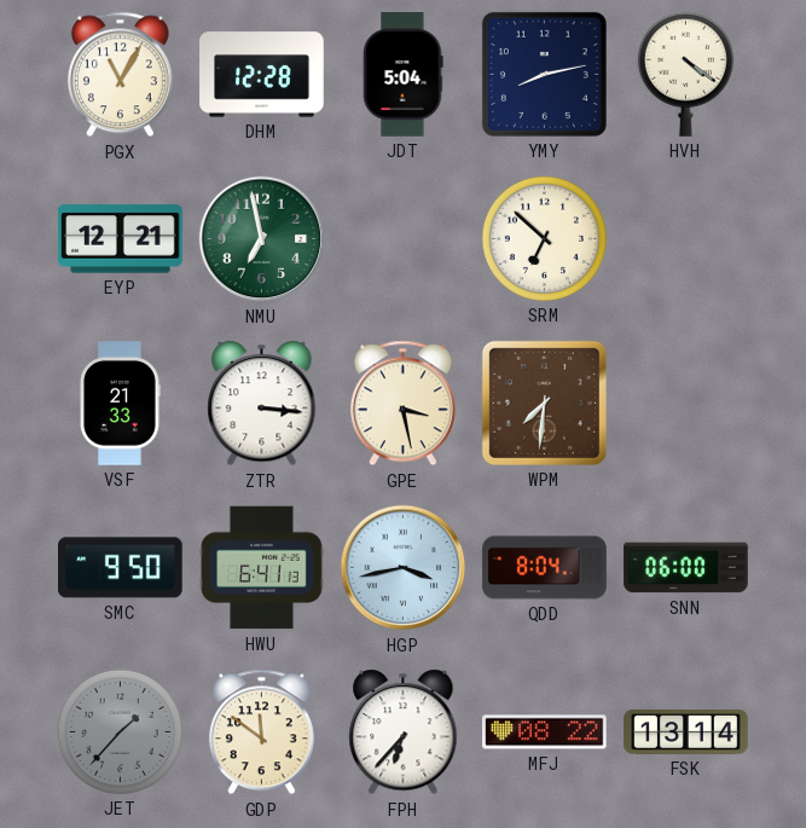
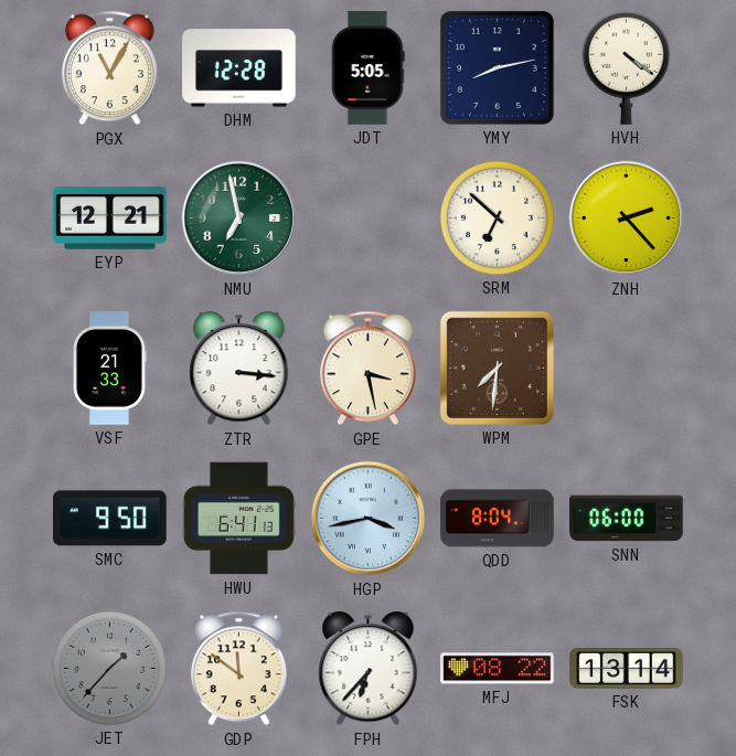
JDT: 5:04 -> 5:05 (369, 68)
ZNH: none -> 2:23 (627, 219)
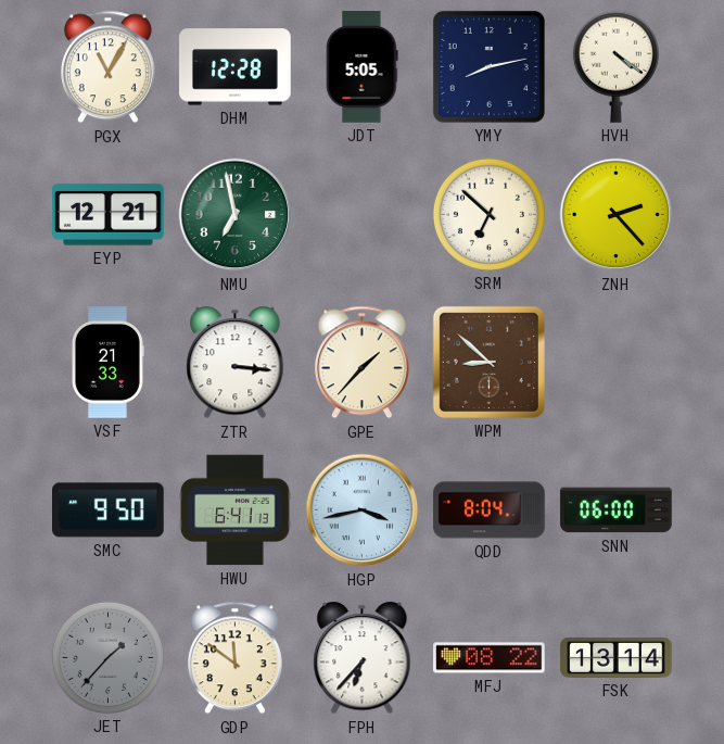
GPE: 3:28 -> 1:37 (361, 363)
WPM: 7:31 -> 8:52 (488, 362)
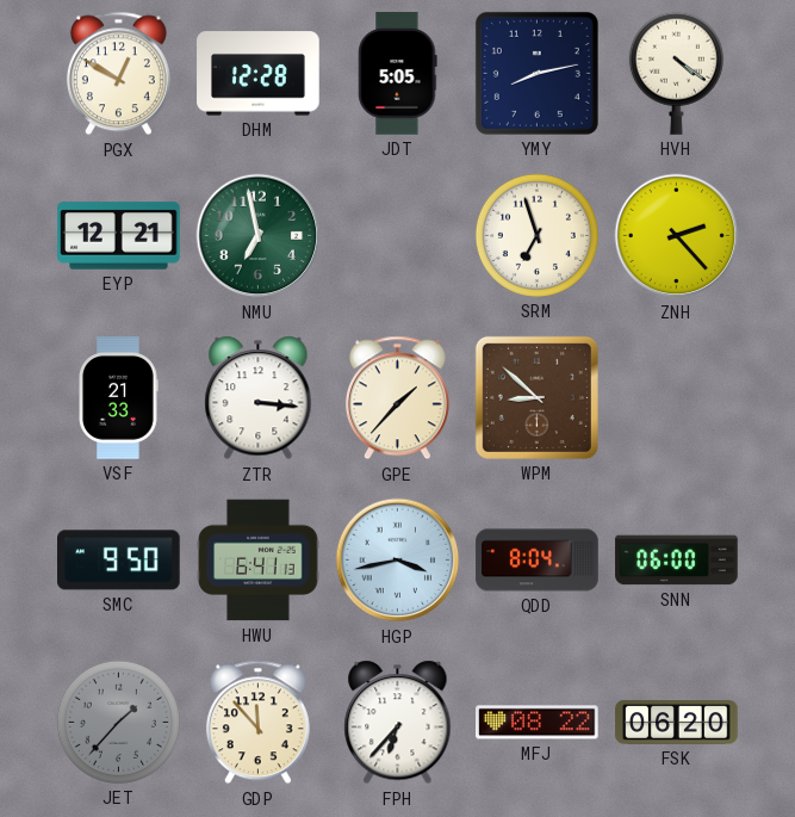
PGX: 11:05 -> 12:50 (118, 74)
SRM: 6:52 -> 6:57 (536, 235)
GDP: 11:51 -> 11:53 (257, 723)
FSK: 13:14 -> 06:20 (677, 723)
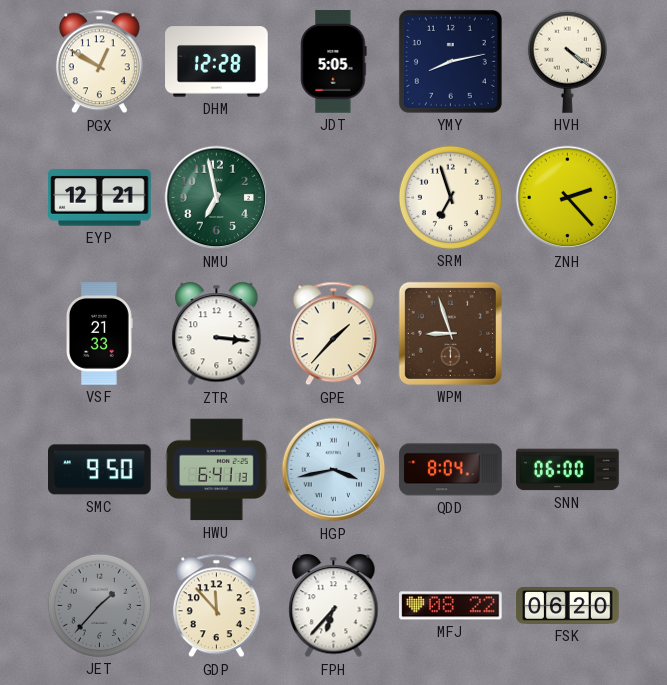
WPM: 8:52 -> 8:57 (450, 333)
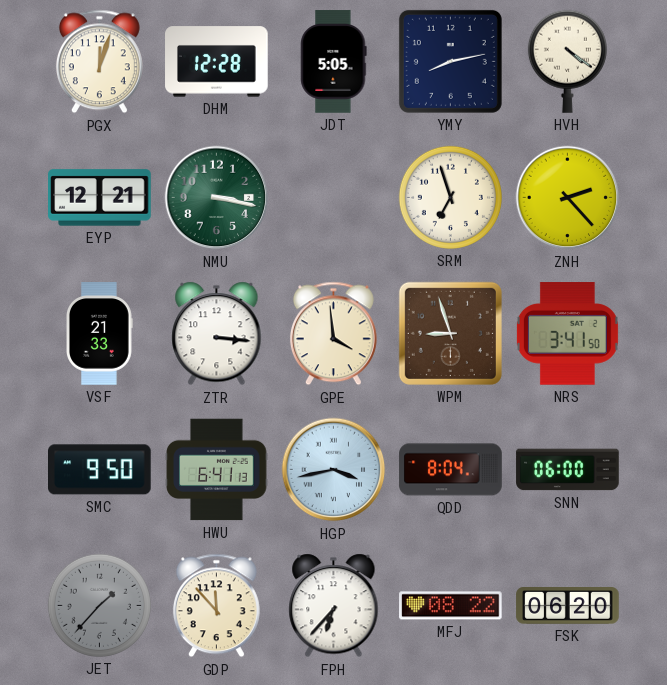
PGX: 12:50 -> 12:03 (99, 62)
NMU: 6:58 -> 3:17 (217, 198)
GPE: 1:37 -> 3:59 (333, 334)
NRS: none -> 3:41 (567, 334)
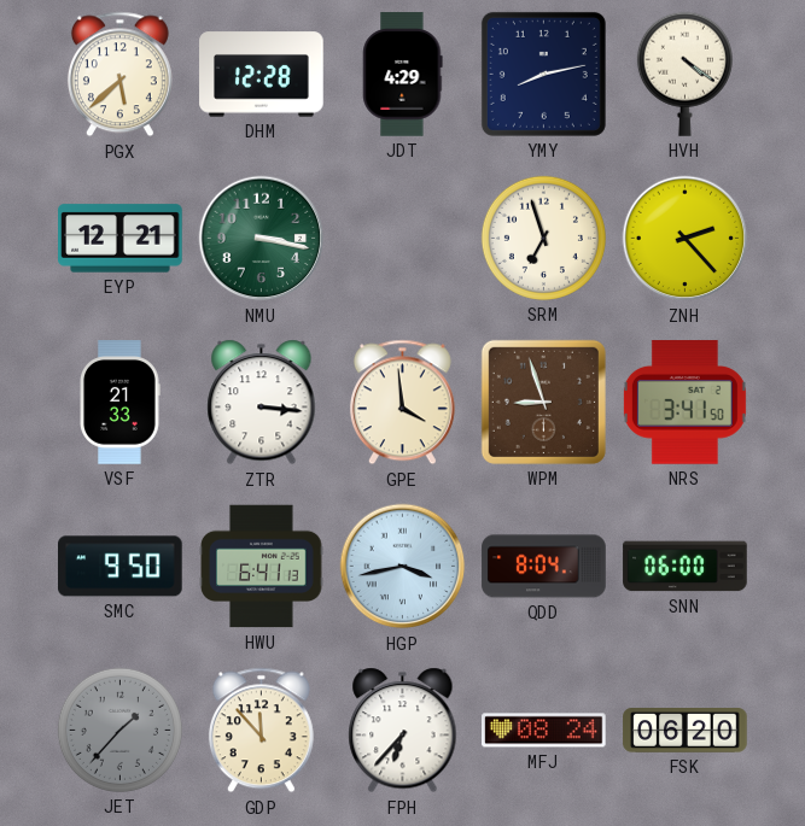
PGX: 12:03 -> 5:38 (119, 75)
JDT: 5:05 -> 4:29 (403, 75)
MFJ: 08:22 -> 08:24 (544, 731)
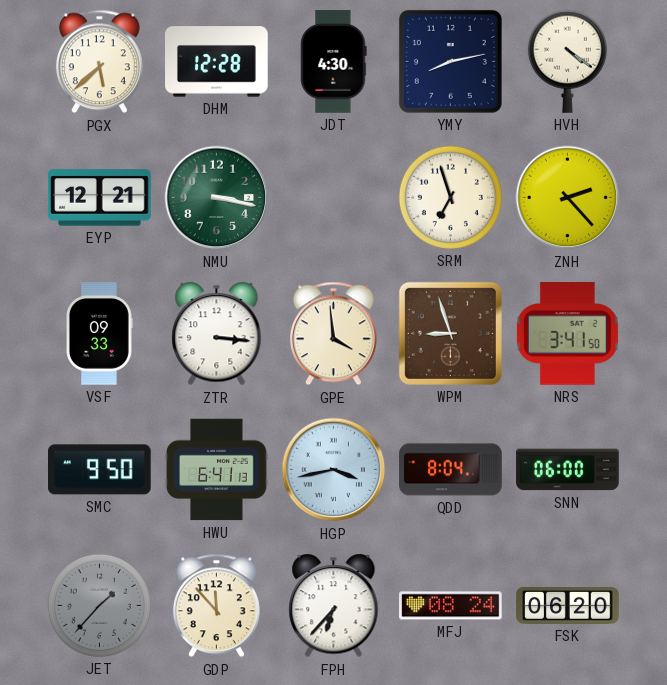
JDT: 4:29 -> 4:30 (334, 62)
VSF: 21:33 -> 09:33 (100, 334)
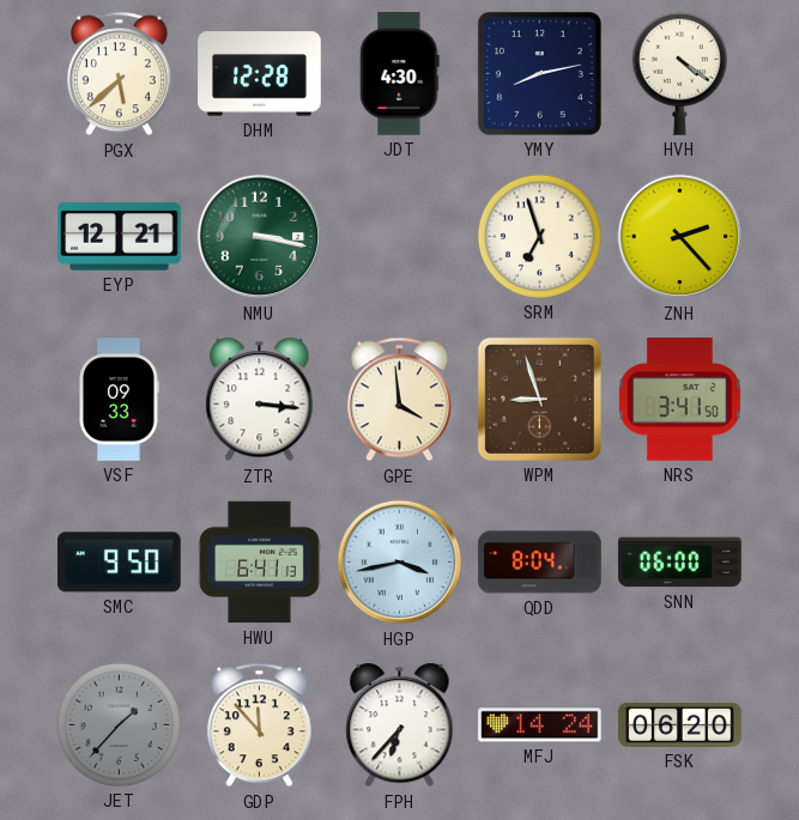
MFJ: 08:24 -> 14:24 (540, 725)
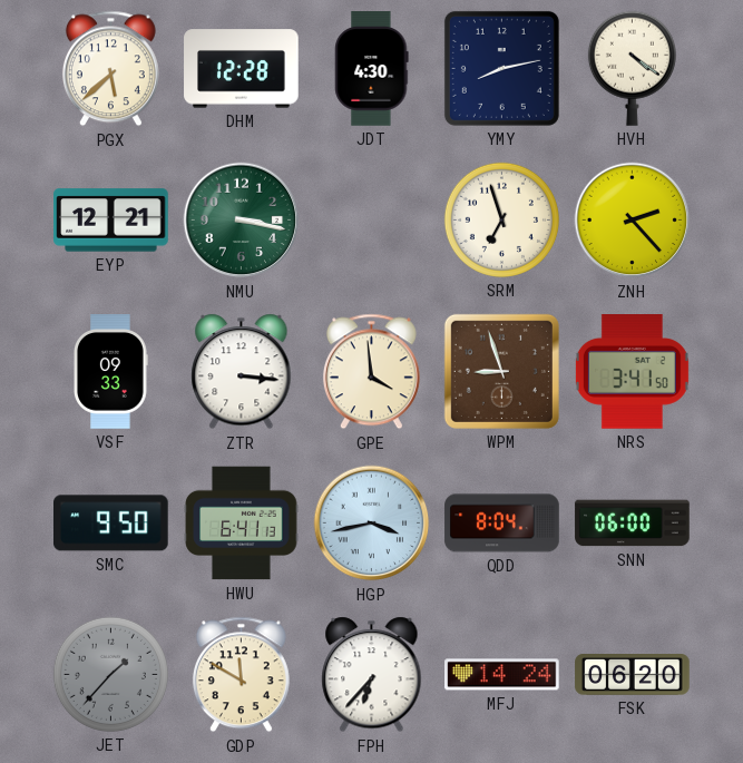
GDP: 11:53 -> 11:50 (241, 675)
